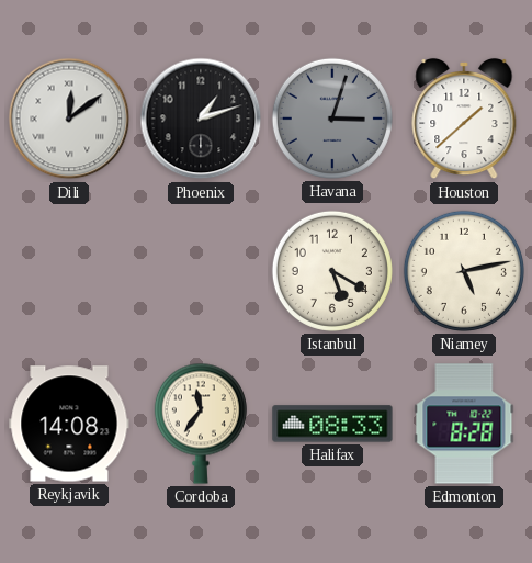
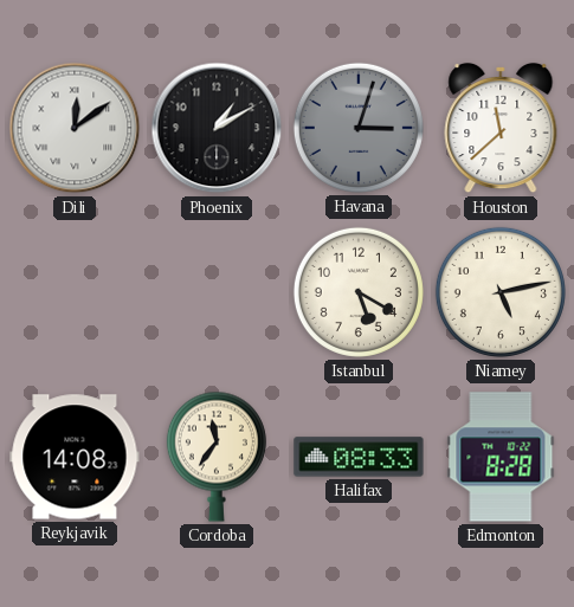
Phoenix: 1:12 -> 1:10 (217, 128)
Houston: 1:38 -> 11:38 (501, 128)
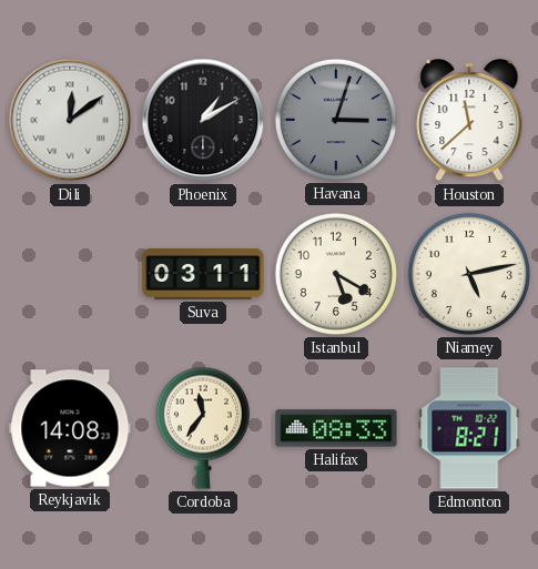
Suva: none -> 03:11 (203, 274)
Edmonton: 8:28 -> 8:21 (469, 428)
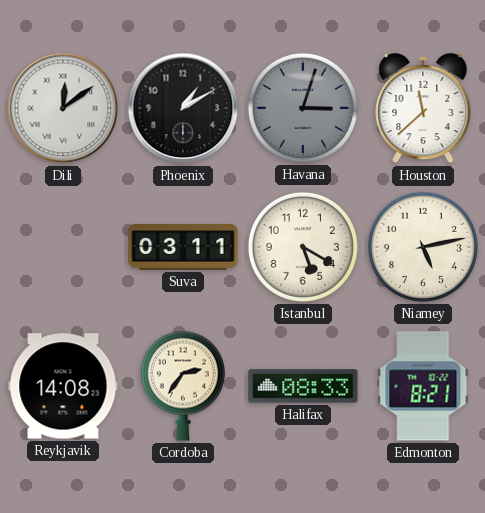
Cordoba: 11:36 -> 2:36 (183, 386)
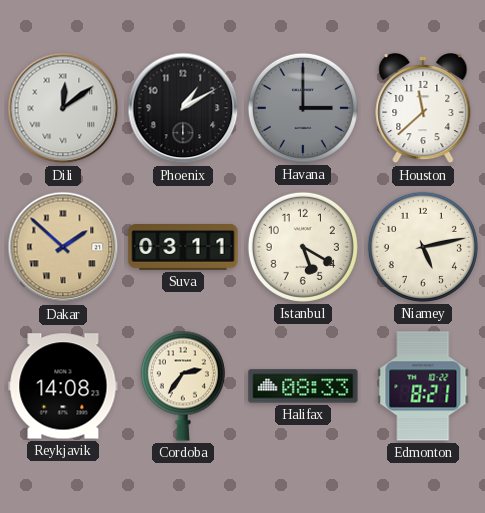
Havana: 3:03 -> 3:00 (303, 108)
Dakar: none -> 1:52 (63, 247)
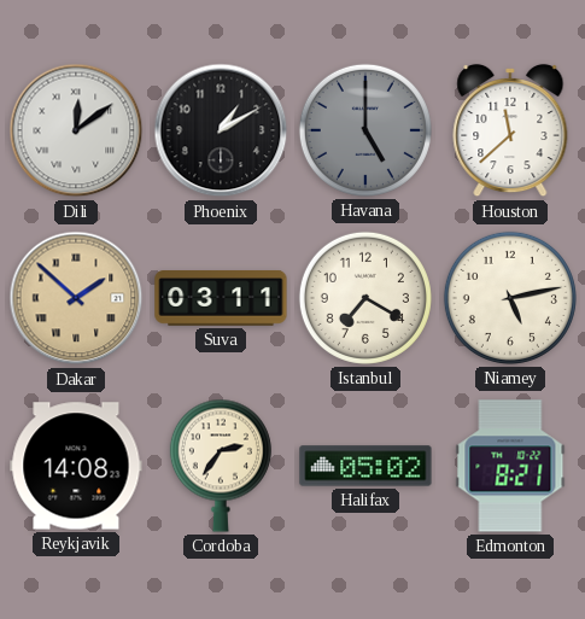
Havana: 3:00 -> 5:00 (365, 130)
Istanbul: 5:20 -> 7:20 (365, 298)
Halifax: 08:33 -> 05:02 (365, 466)
